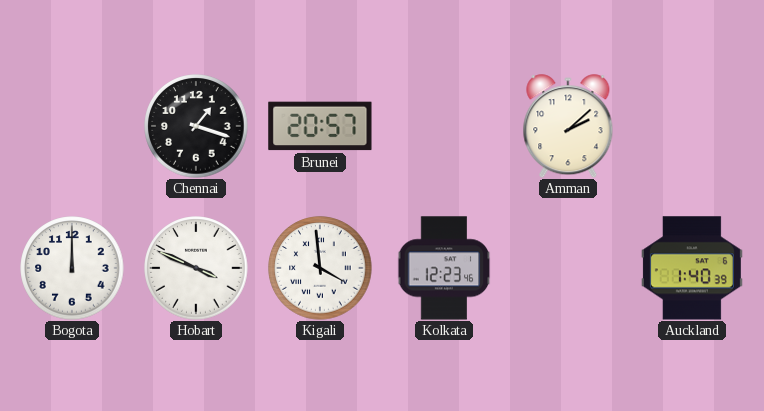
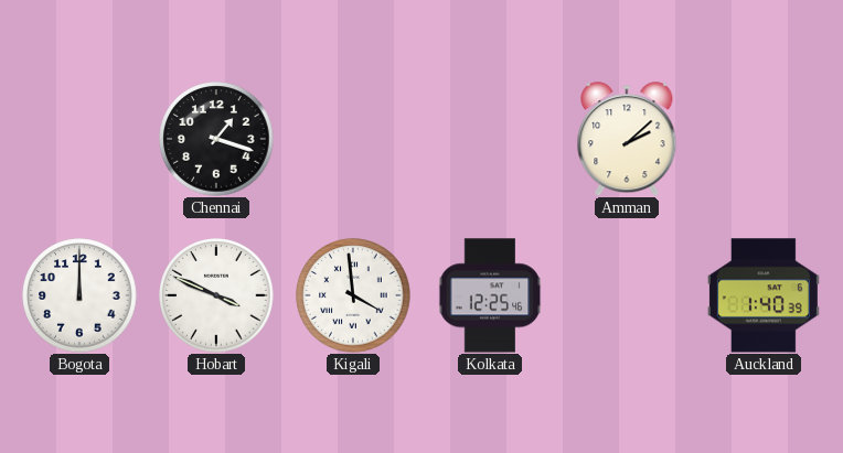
Brunei: 20:57 -> none (320, 126)
Kolkata: 12:23 -> 12:25 (490, 295)
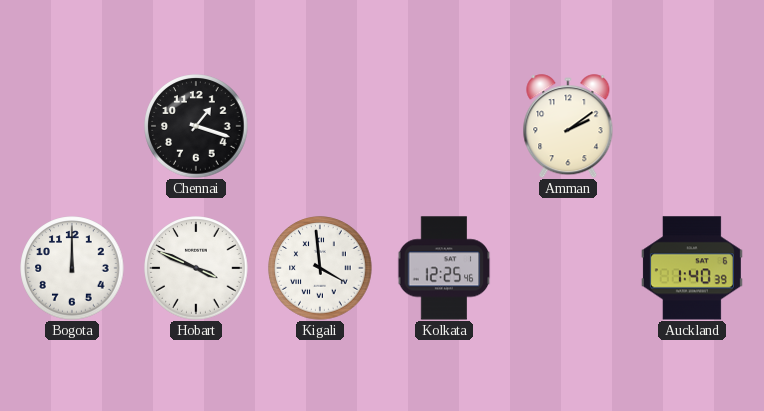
Amman: 2:08 -> 2:09 (568, 126)
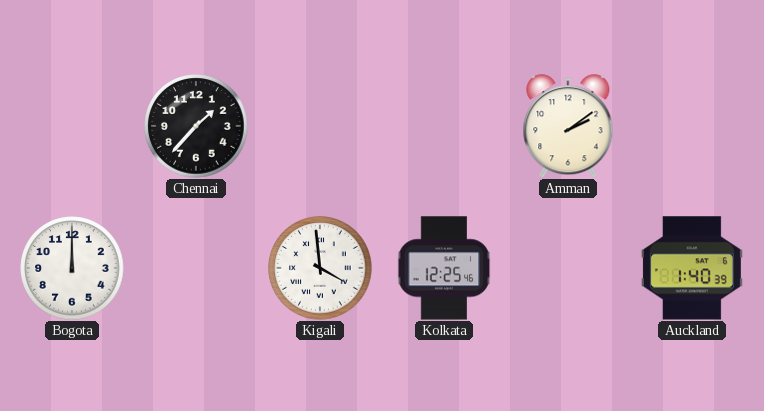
Chennai: 1:18 -> 1:37 (196, 126)
Hobart: 3:49 -> none (196, 268)
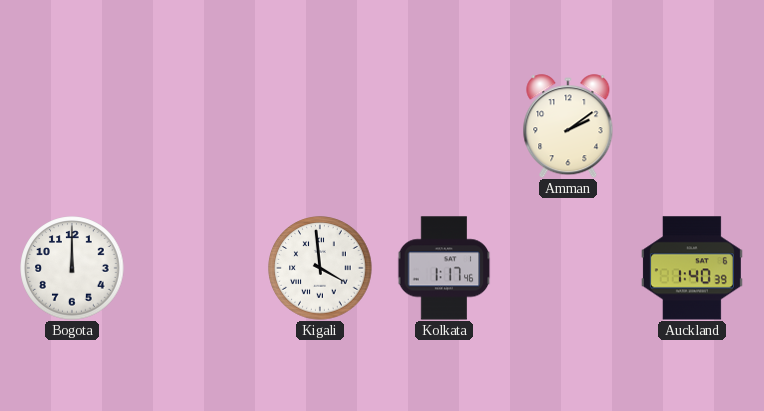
Chennai: 1:37 -> none (196, 126)
Kolkata: 12:25 -> 1:17 (444, 268)
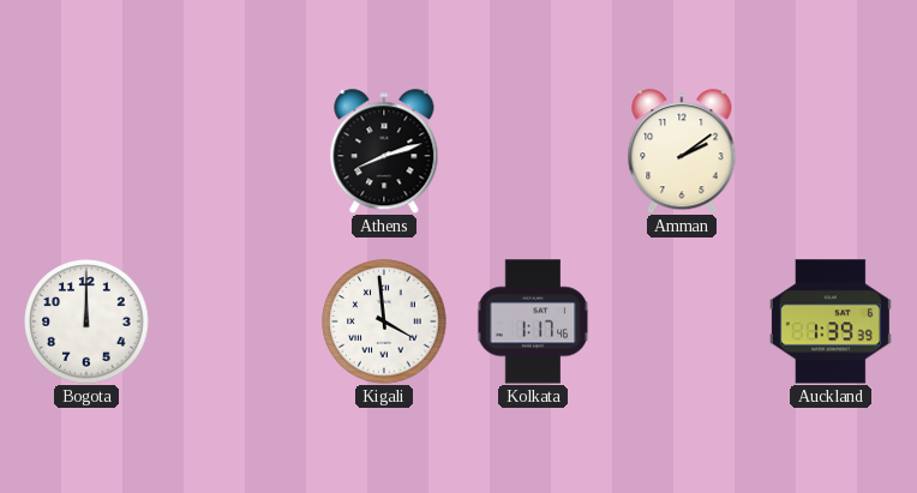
Athens: none -> 8:12 (384, 151)
Auckland: 1:40 -> 1:39 (831, 321)
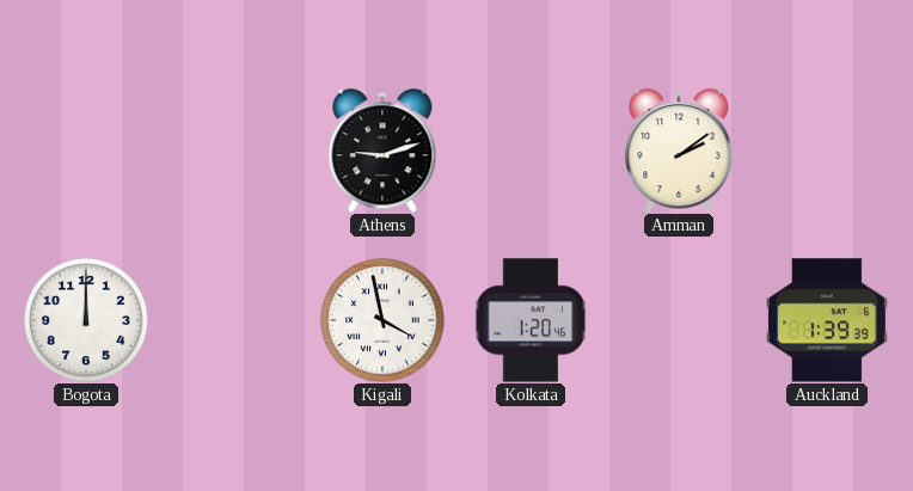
Athens: 8:12 -> 9:12 (382, 151)
Kigali: 3:59 -> 3:58 (382, 320)
Kolkata: 1:17 -> 1:20 (531, 320)
